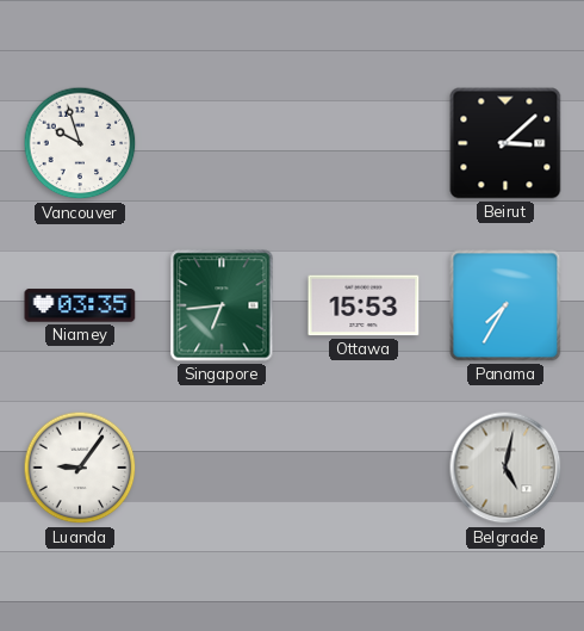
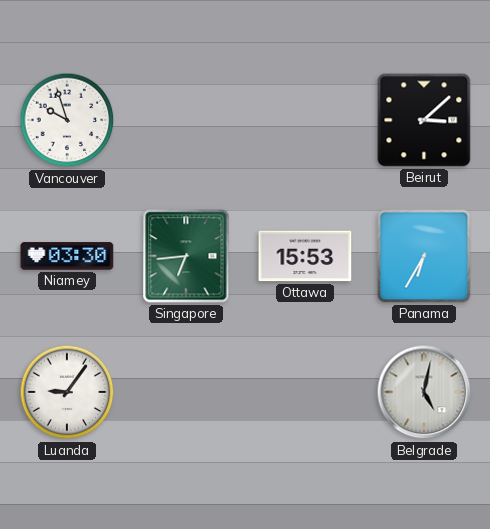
Niamey: 03:35 -> 03:30 (67, 256)
Panama: 7:35 -> 6:35 (424, 256)
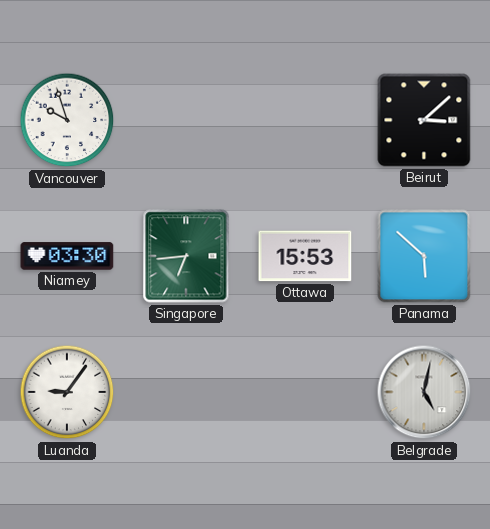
Panama: 6:35 -> 5:52 (424, 256)
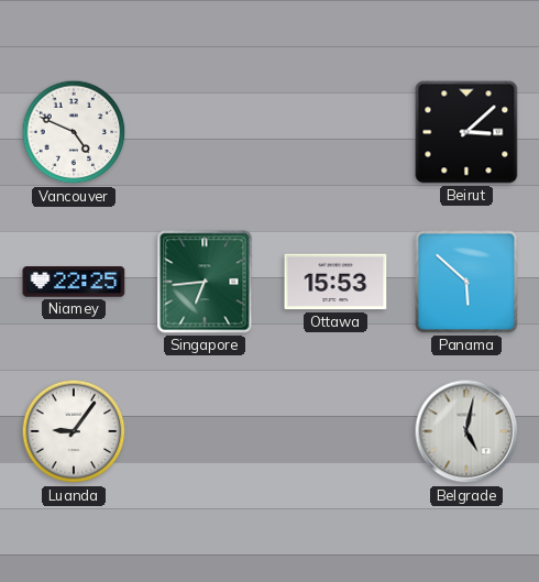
Vancouver: 9:57 -> 4:49 (74, 132)
Niamey: 03:30 -> 22:25 (74, 282)
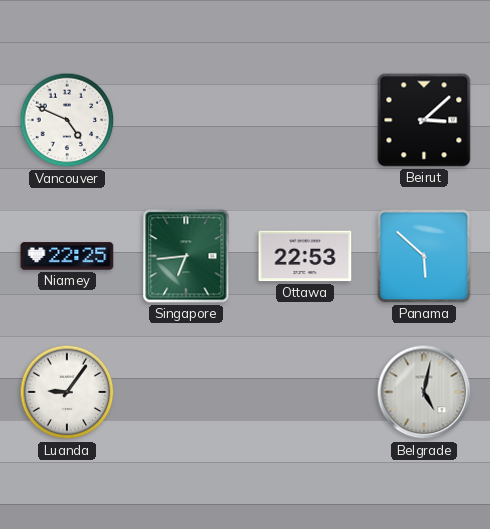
Ottawa: 15:53 -> 22:53 (305, 256)
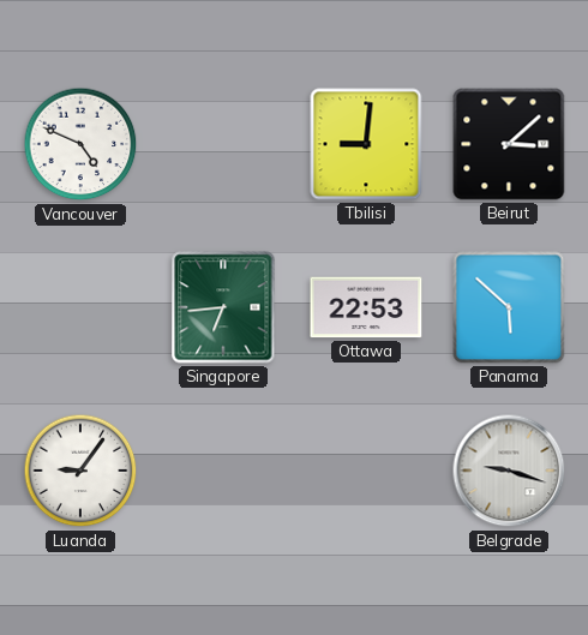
Tbilisi: none -> 9:01 (366, 144)
Niamey: 22:25 -> none (67, 256)
Belgrade: 5:02 -> 9:18 (509, 471)
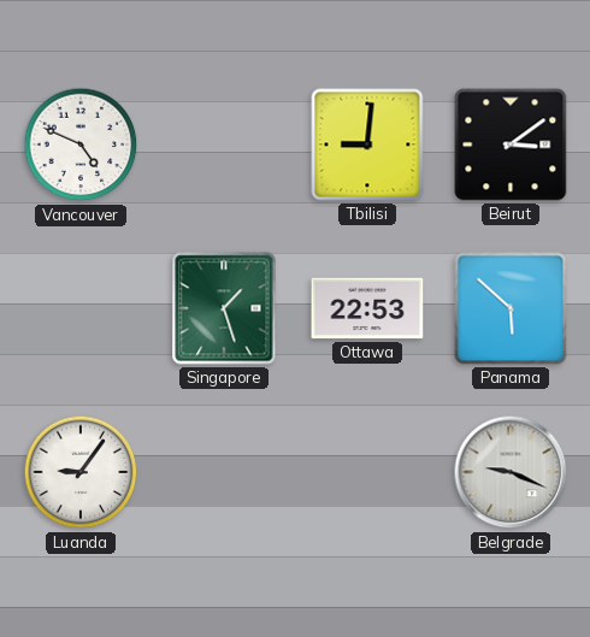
Beirut: 3:08 -> 3:09 (511, 144)
Singapore: 6:44 -> 1:27 (224, 308)
Belgrade: 9:18 -> 9:19 (511, 472)
